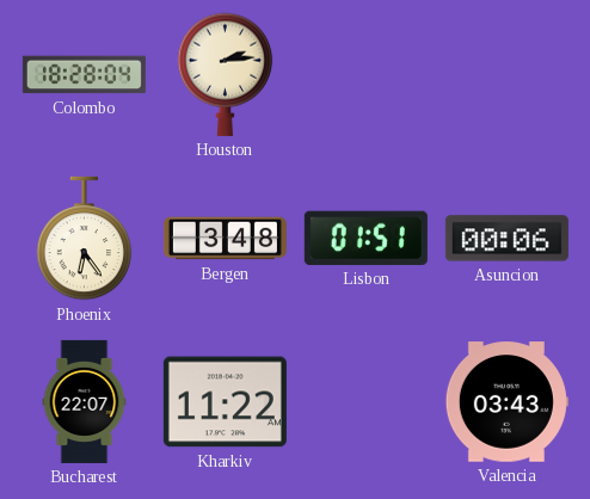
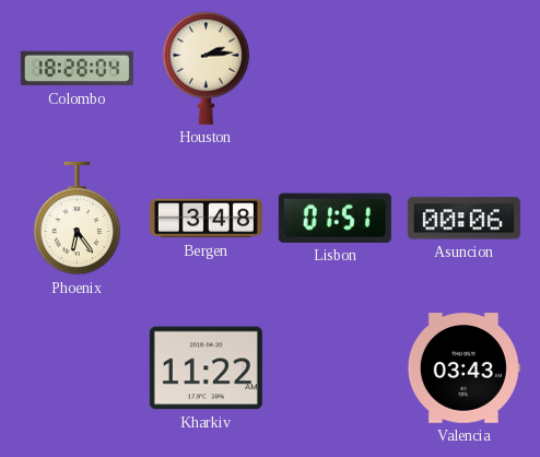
Bucharest: 22:07 -> none (85, 401)
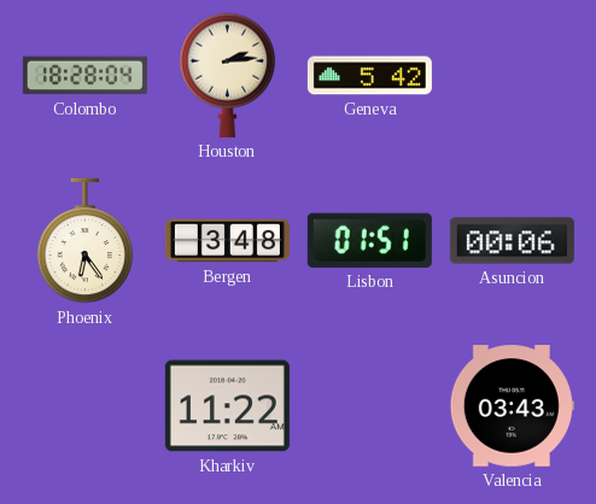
Geneva: none -> 5:42 (369, 76)
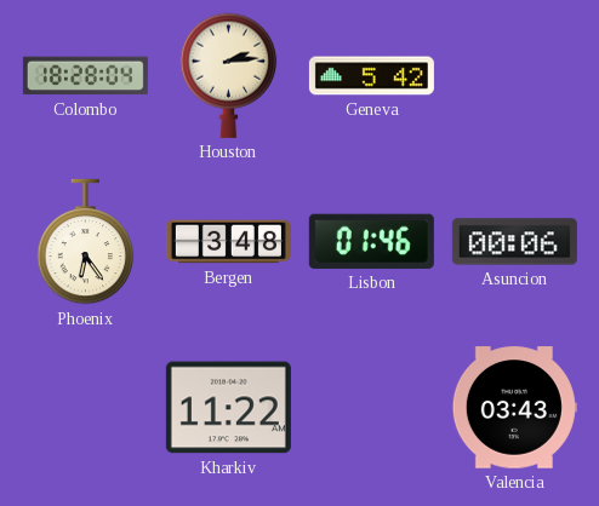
Lisbon: 01:51 -> 01:46 (371, 241)
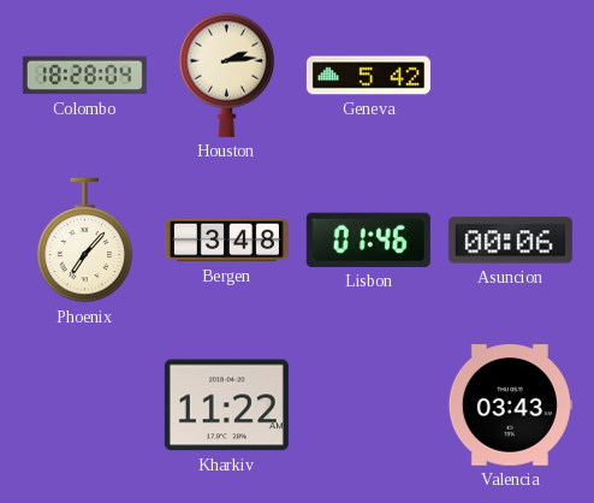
Phoenix: 6:24 -> 7:07 (85, 241)
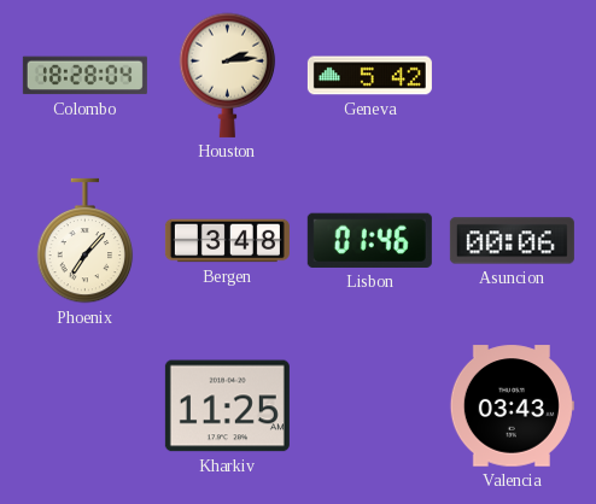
Kharkiv: 11:22 -> 11:25 (227, 406)
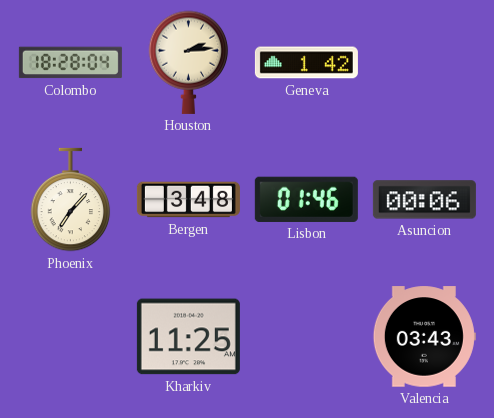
Geneva: 5:42 -> 1:42 (306, 63)
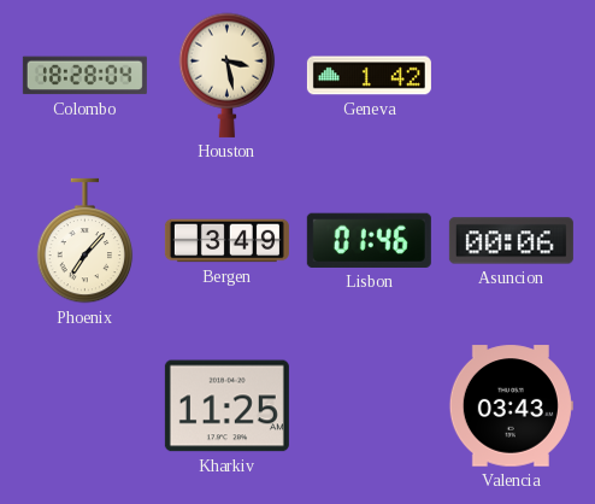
Houston: 2:14 -> 3:28 (228, 75)
Bergen: 3:48 -> 3:49 (226, 241)
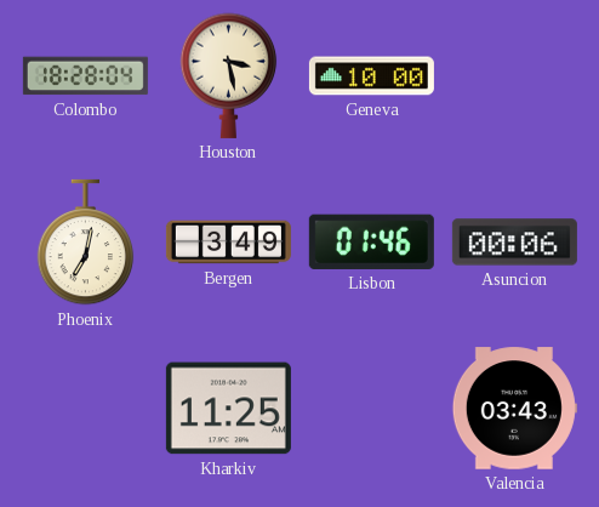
Geneva: 1:42 -> 10:00 (371, 76)
Phoenix: 7:07 -> 7:02 (86, 243)
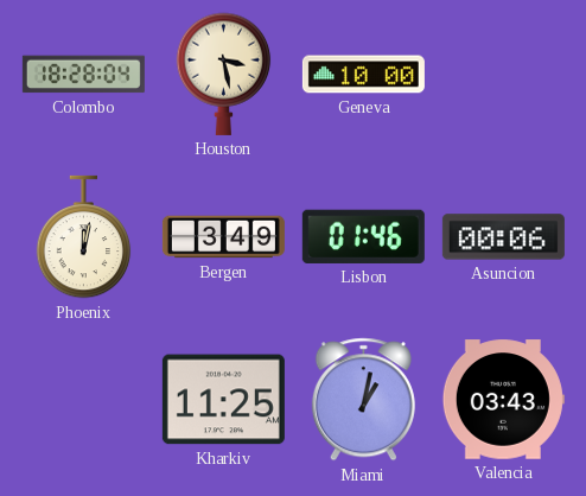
Phoenix: 7:02 -> 12:02 (84, 237)
Miami: none -> 1:02 (363, 400)
